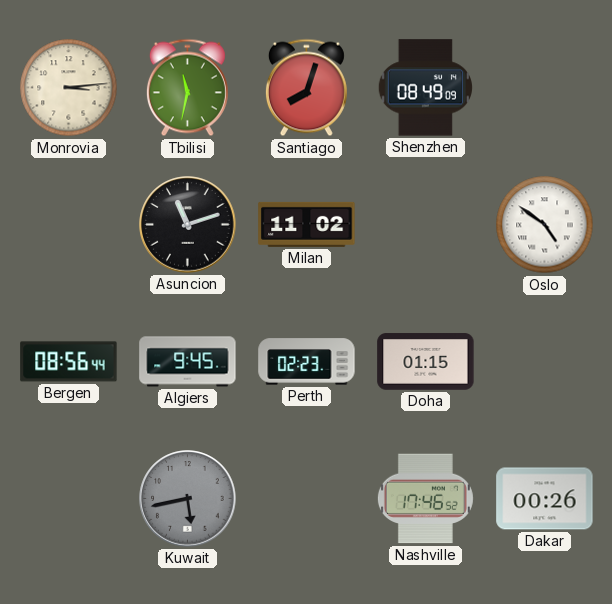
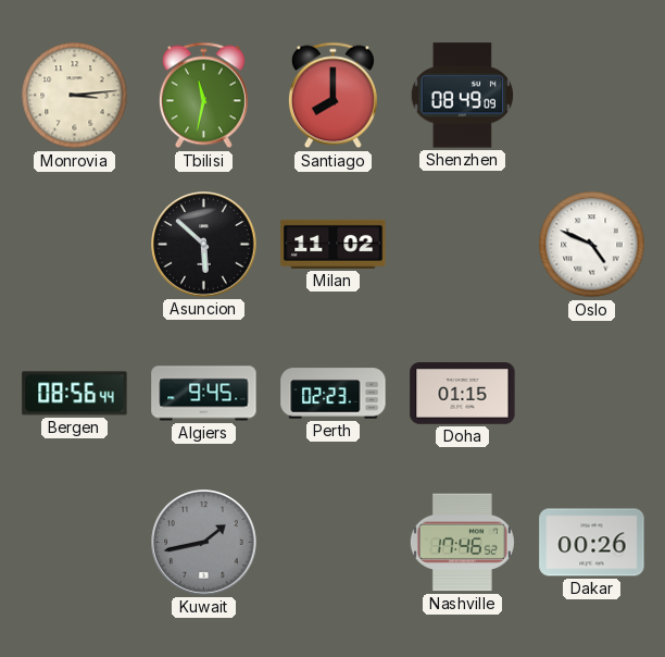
Santiago: 8:03 -> 8:00 (332, 96)
Asuncion: 11:12 -> 5:52 (204, 245)
Oslo: 4:51 -> 4:49 (592, 245)
Kuwait: 5:43 -> 1:43 (204, 543)
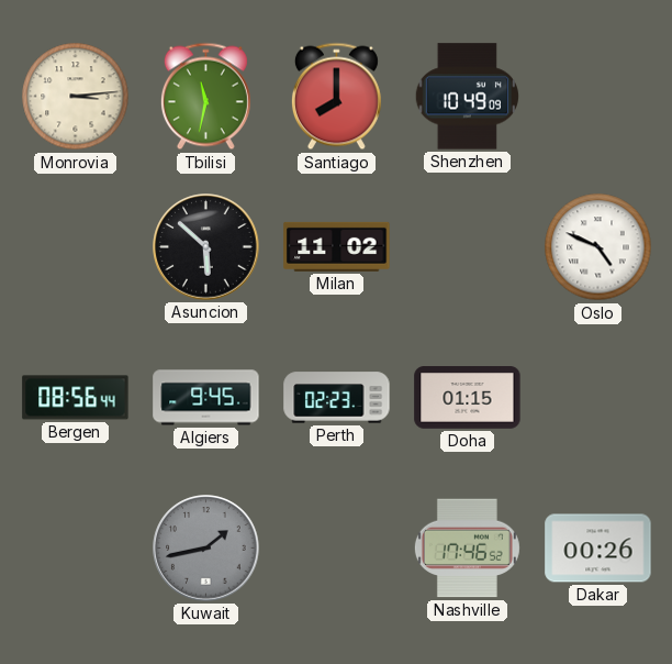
Shenzhen: 08:49 -> 10:49 (467, 97)
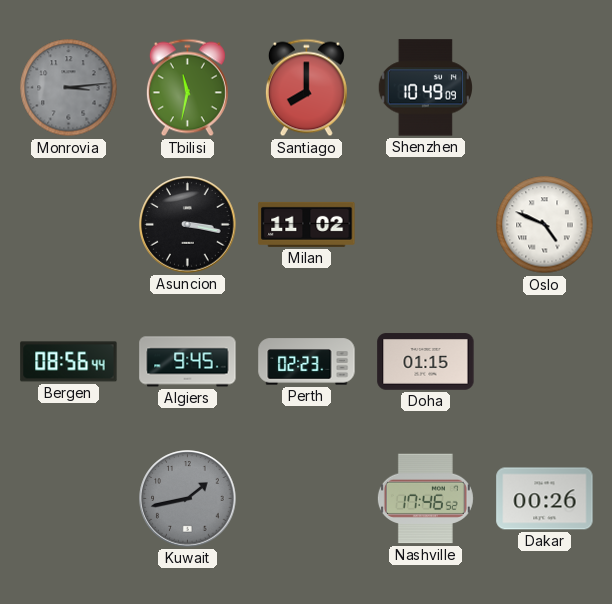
Monrovia dial: cream -> grey (69, 88)
Asuncion: 5:52 -> 3:17 (188, 225)
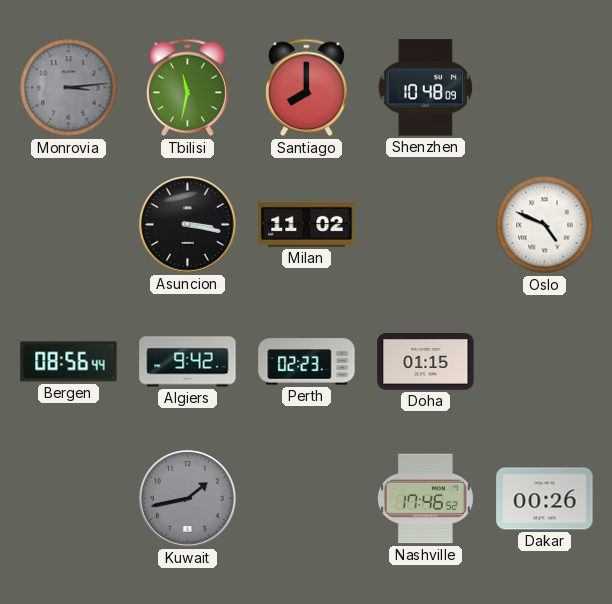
Shenzhen: 10:49 -> 10:48 (425, 88)
Algiers: 9:45 -> 9:42 (188, 362)
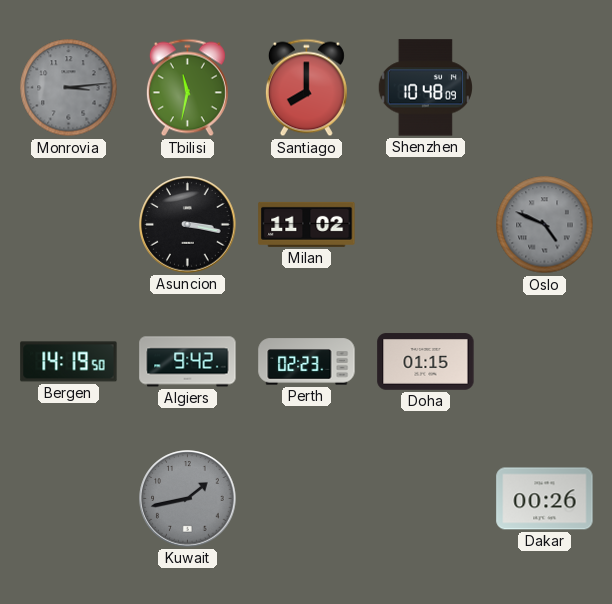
Oslo dial: white -> grey (545, 225)
Bergen: 08:56 -> 14:19 (69, 362)
Nashville: 17:46 -> none (425, 499)
